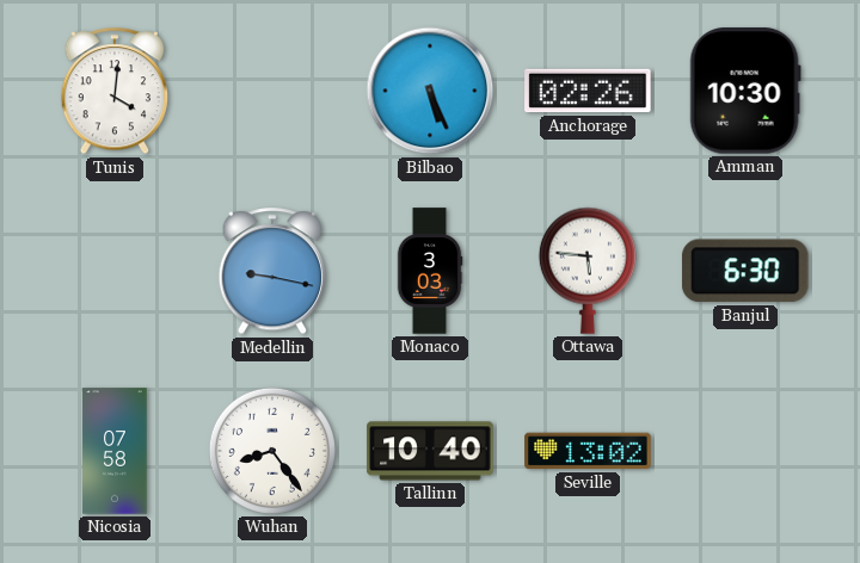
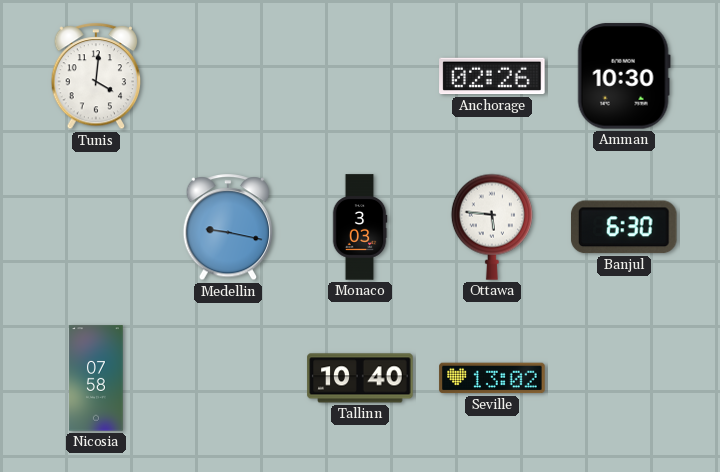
Bilbao: 5:26 -> none (430, 91)
Wuhan: 8:24 -> none (272, 451)
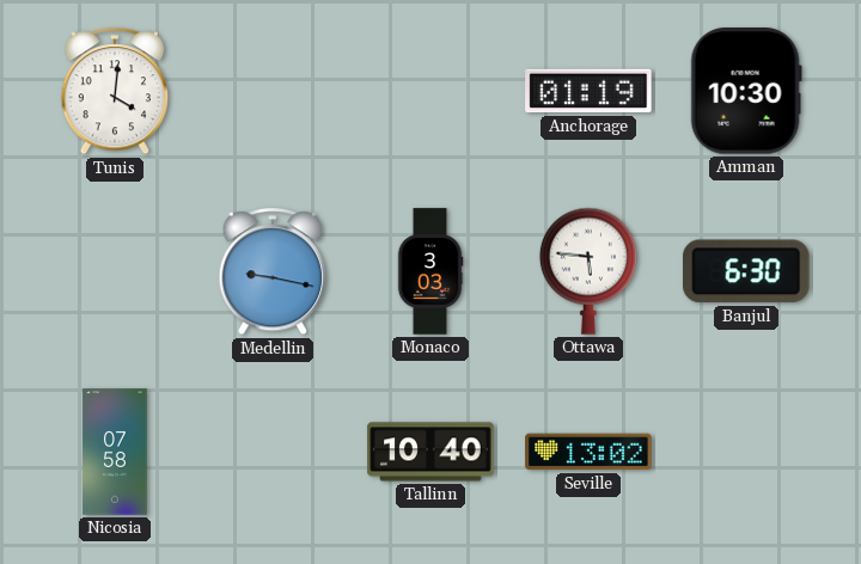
Anchorage: 02:26 -> 01:19 (588, 91)
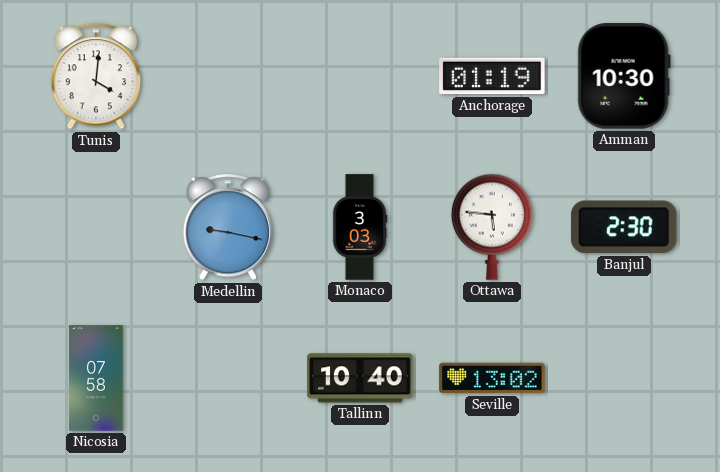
Banjul: 6:30 -> 2:30 (624, 227)
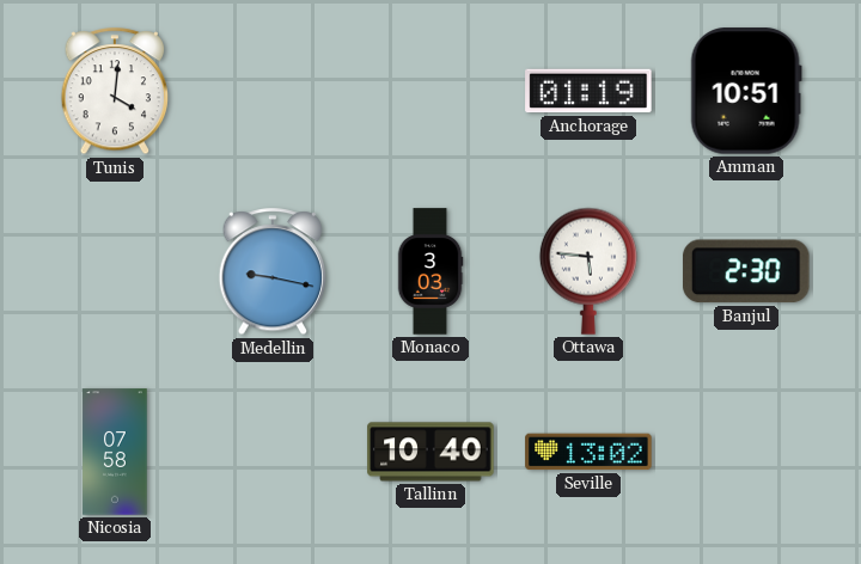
Amman: 10:30 -> 10:51 (746, 91)
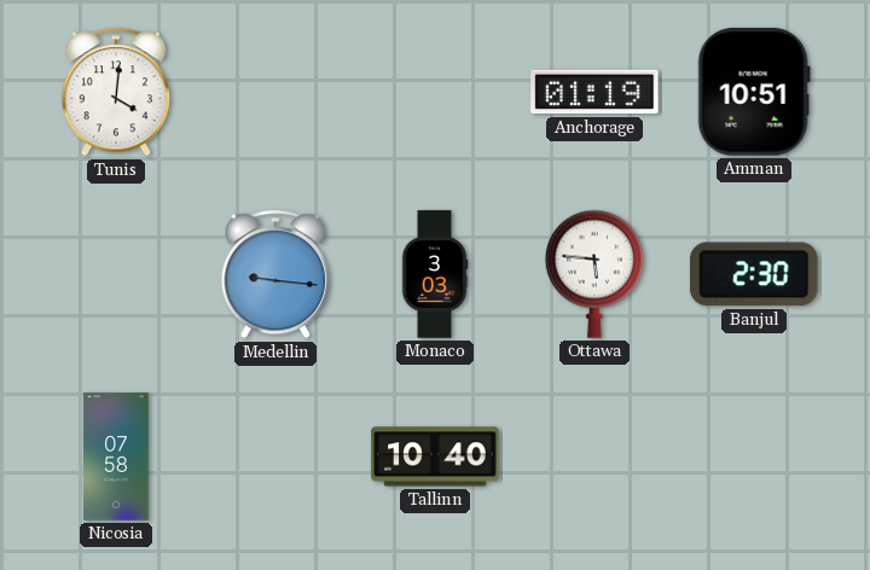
Medellin: 9:17 -> 9:16 (275, 275)
Seville: 13:02 -> none (588, 452)
